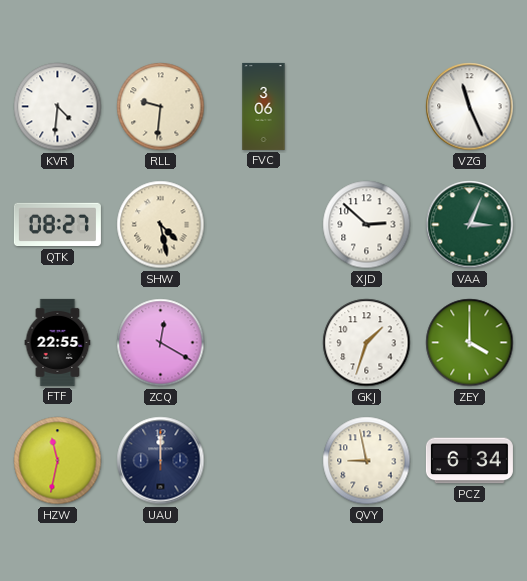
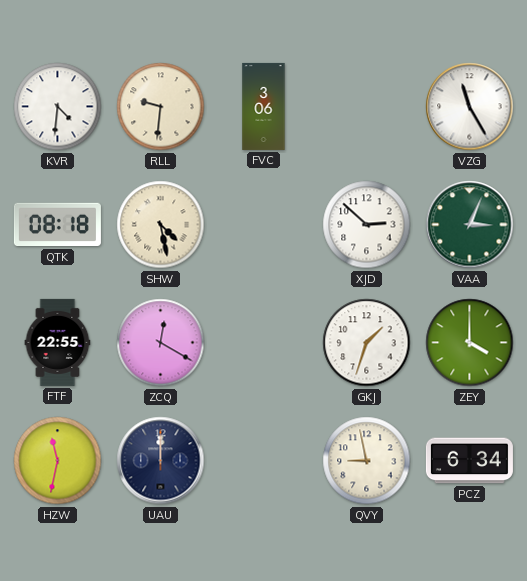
VZG: 11:26 -> 11:25 (470, 107)
QTK: 08:27 -> 08:18 (57, 225)
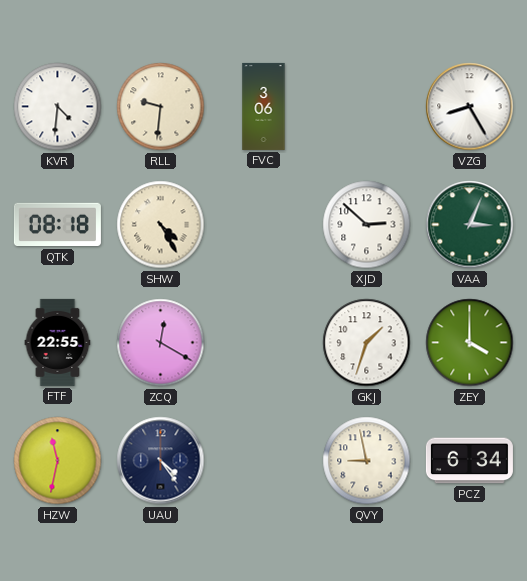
VZG: 11:25 -> 8:25 (470, 107)
SHW: 4:28 -> 4:25 (161, 225)
UAU: 12:00 -> 4:24 (161, 461)
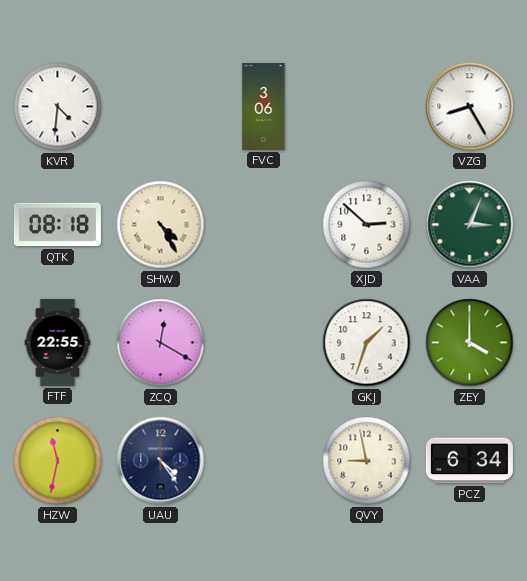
RLL: 9:31 -> none (161, 107)
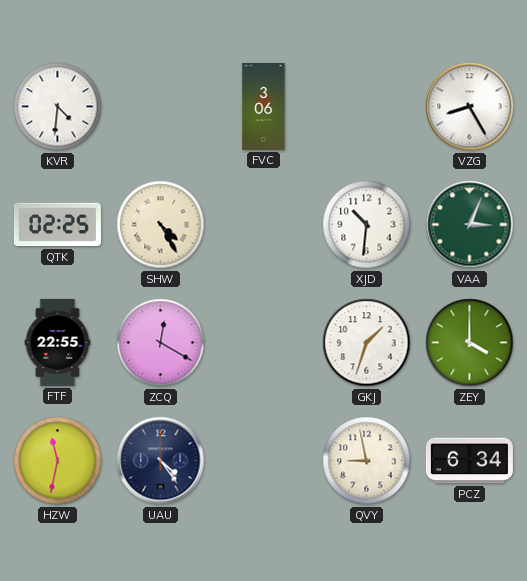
QTK: 08:18 -> 02:25 (57, 225)
XJD: 2:52 -> 10:31 (367, 225)
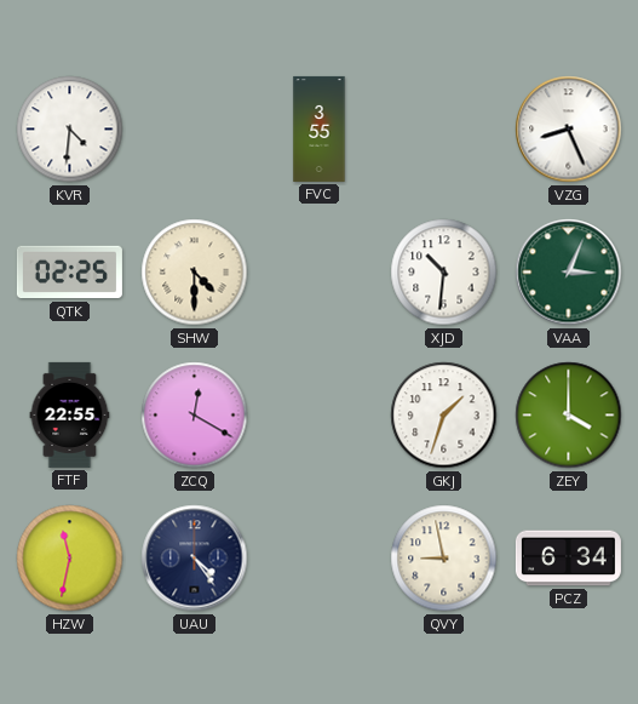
FVC: 3:06 -> 3:55 (320, 128)
VZG: 8:25 -> 8:26 (569, 130)
SHW: 4:25 -> 4:30 (195, 273)
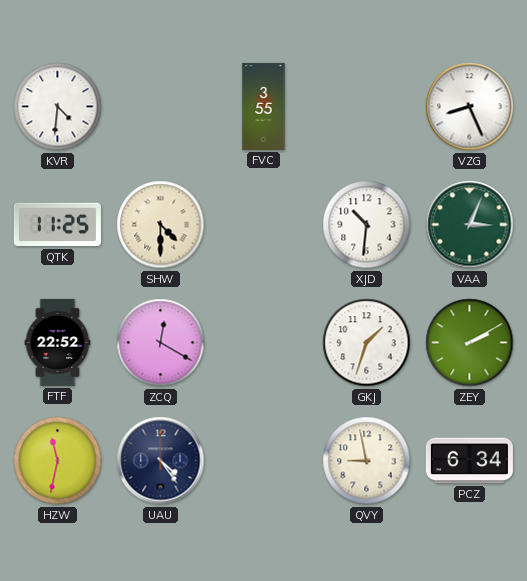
QTK: 02:25 -> 11:25 (57, 225)
FTF: 22:55 -> 22:52 (58, 342)
ZEY: 4:00 -> 2:10 (470, 343)
